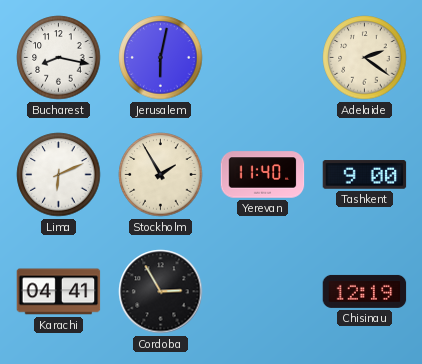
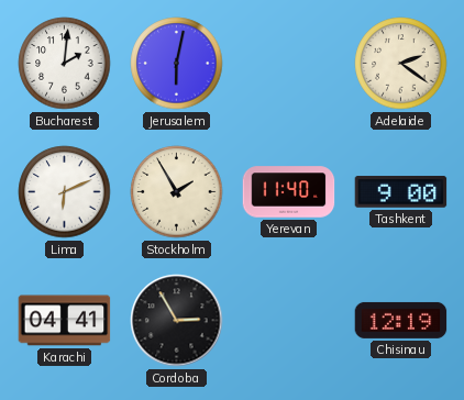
Bucharest: 8:17 -> 2:01 (65, 64)
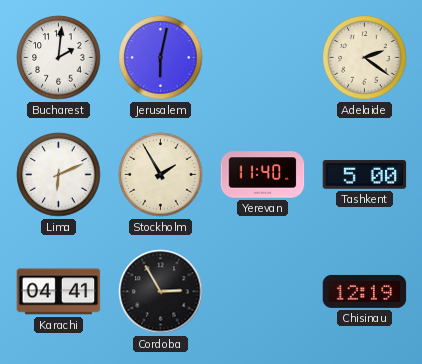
Tashkent: 9:00 -> 5:00 (365, 175)
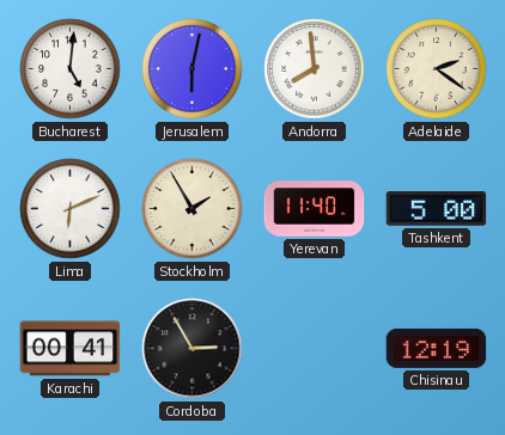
Bucharest: 2:01 -> 5:01 (71, 69)
Andorra: none -> 7:59 (315, 69)
Karachi: 04:41 -> 00:41 (71, 349)
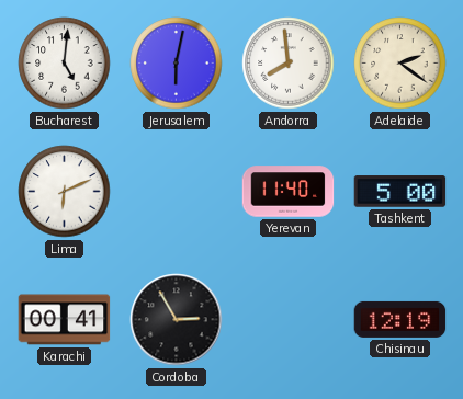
Stockholm: 1:55 -> none (193, 209)
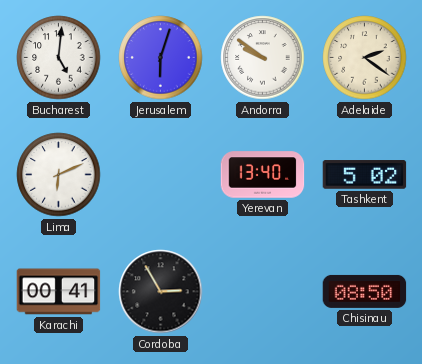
Jerusalem: 6:02 -> 6:03 (161, 58)
Andorra: 7:59 -> 9:51 (263, 58)
Yerevan: 11:40 -> 13:40 (263, 175)
Tashkent: 5:00 -> 5:02 (365, 175)
Chisinau: 12:19 -> 08:50 (365, 291)
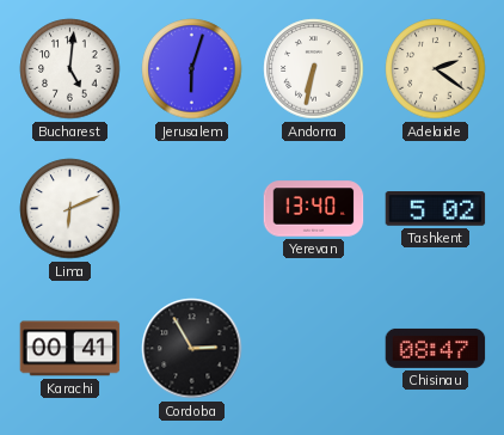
Andorra: 9:51 -> 6:32 (314, 69)
Chisinau: 08:50 -> 08:47 (436, 348)
